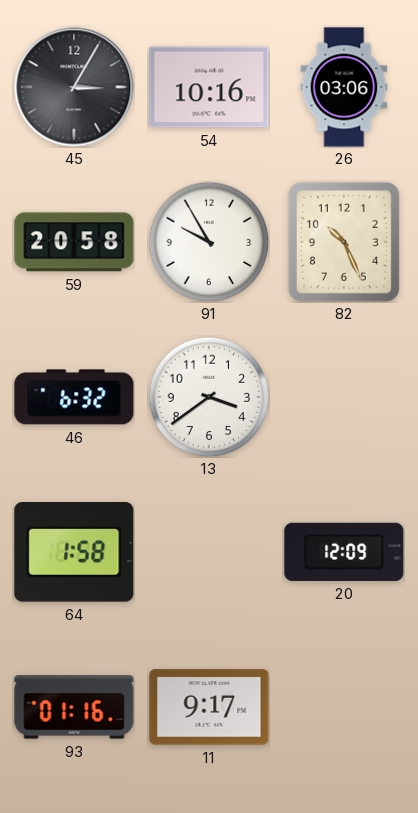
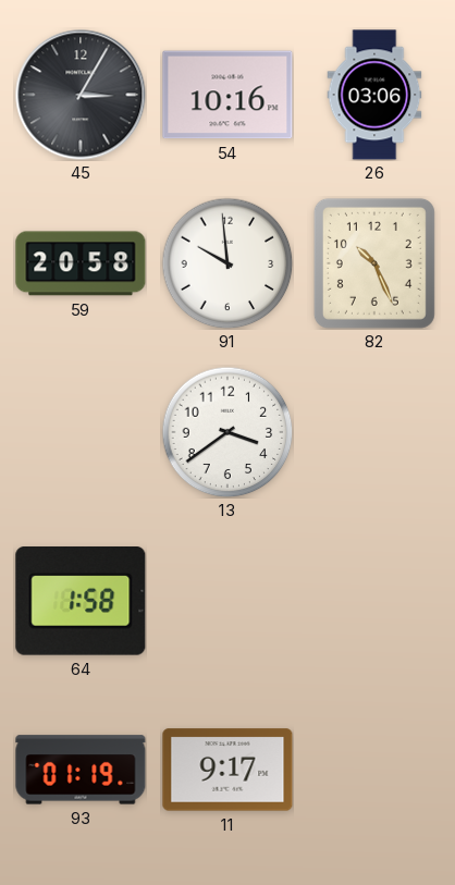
91: 9:55 -> 9:59 (228, 263)
46: 6:32 -> none (74, 397)
20: 12:09 -> none (344, 552)
93: 01:16 -> 01:19 (81, 770)
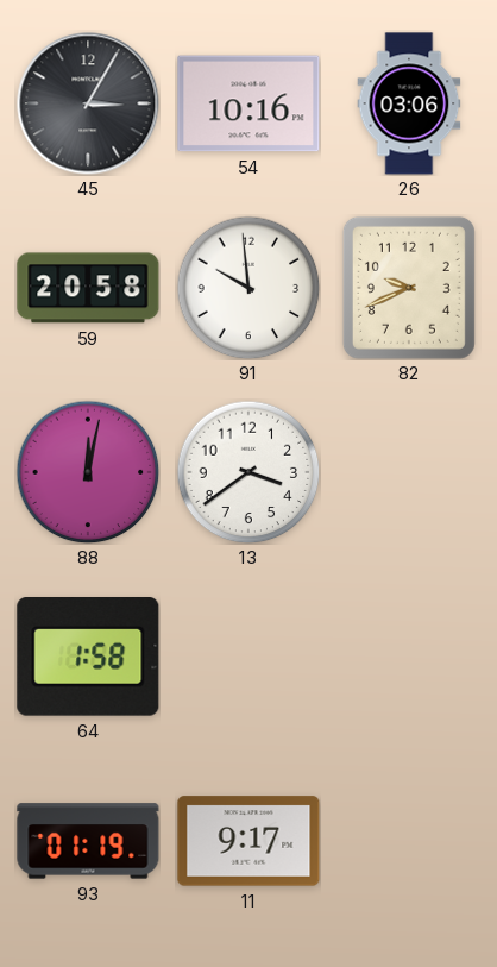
82: 10:26 -> 9:41 (409, 288)
88: none -> 12:02 (88, 472)
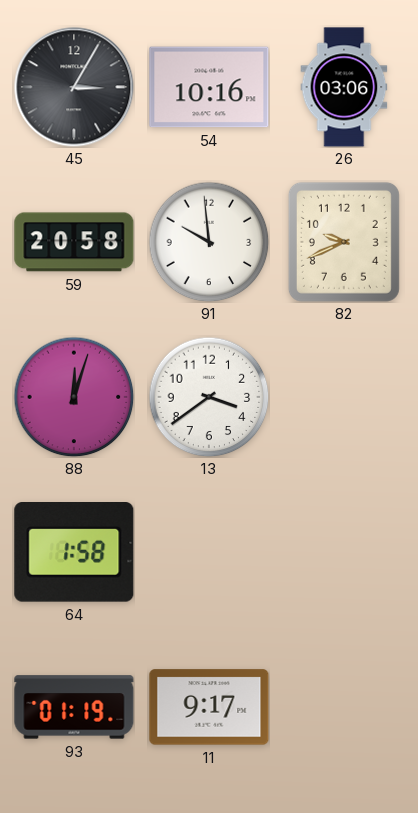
88: 12:02 -> 12:03 (74, 397)
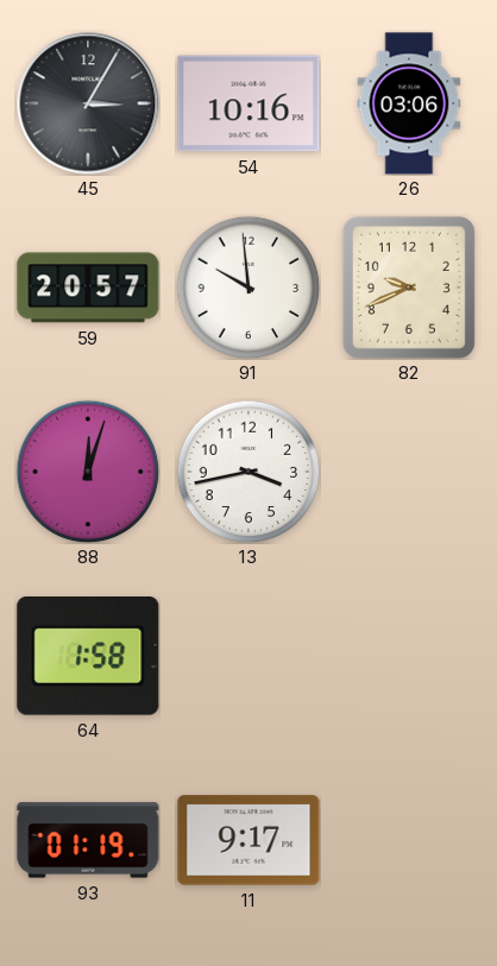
59: 20:58 -> 20:57 (88, 288)
13: 3:39 -> 3:43 (248, 472)
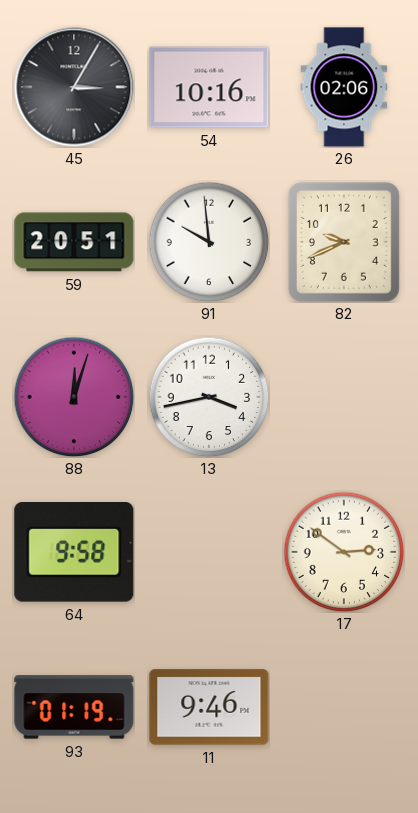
26: 03:06 -> 02:06 (344, 87)
59: 20:57 -> 20:51 (74, 242)
64: 1:58 -> 9:58 (74, 553)
17: none -> 2:51 (344, 552)
11: 9:17 -> 9:46 (209, 707)
